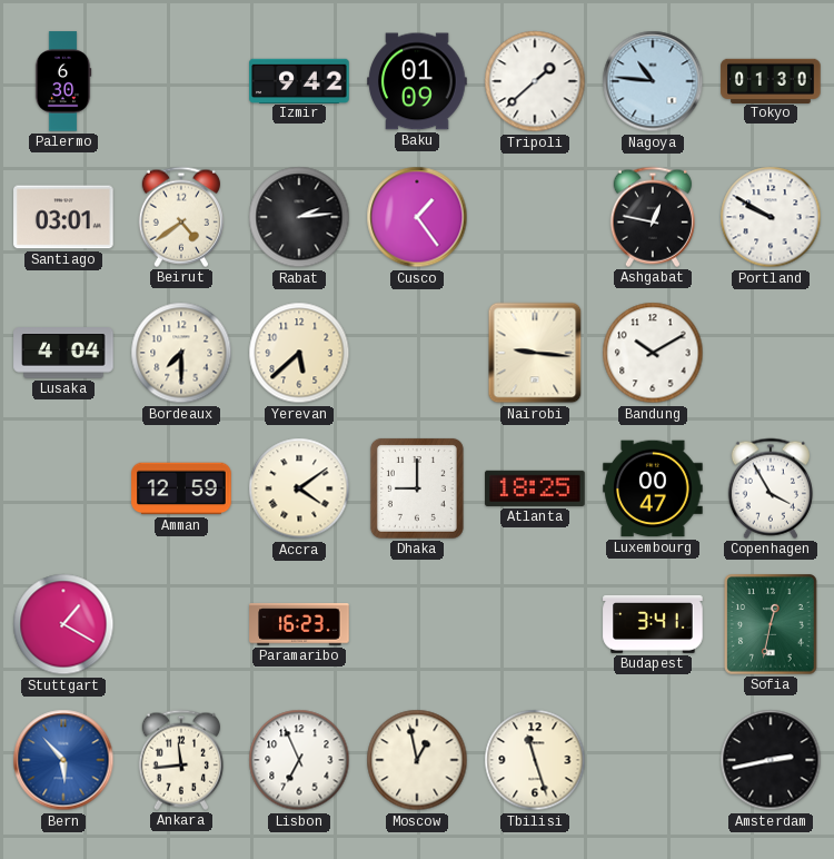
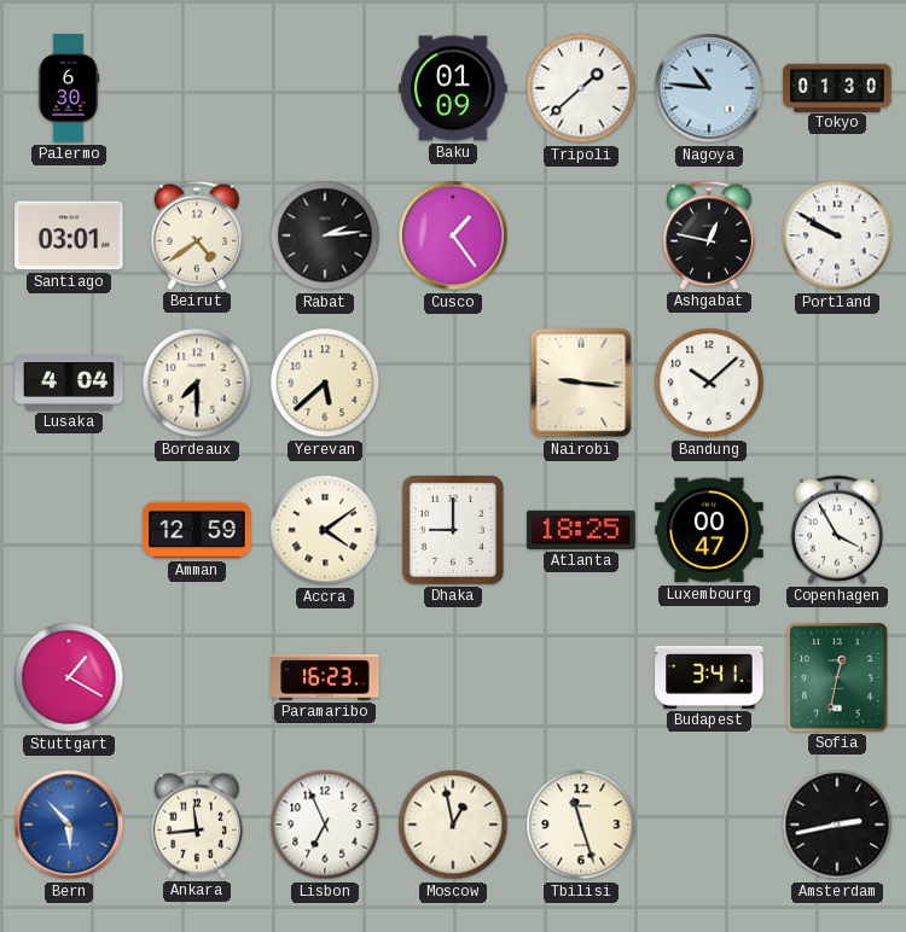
Izmir: 9:42 -> none (299, 80)
Bandung: 10:10 -> 10:08 (709, 383)
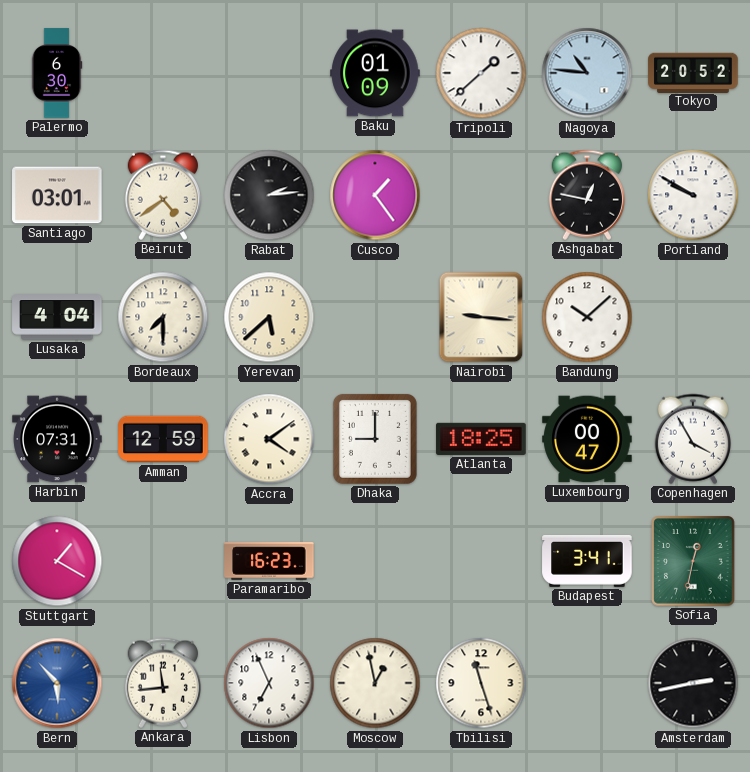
Tokyo: 01:30 -> 20:52 (693, 72)
Harbin: none -> 07:31 (57, 439)
